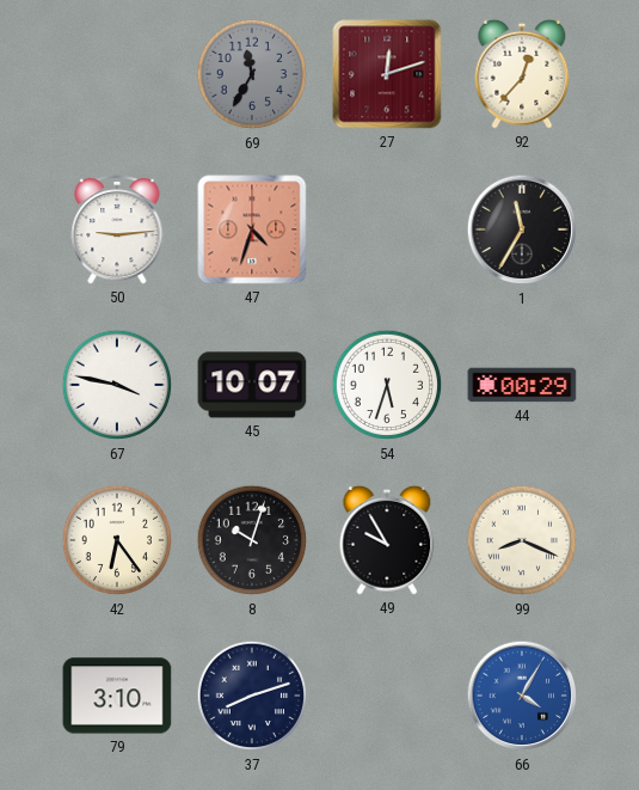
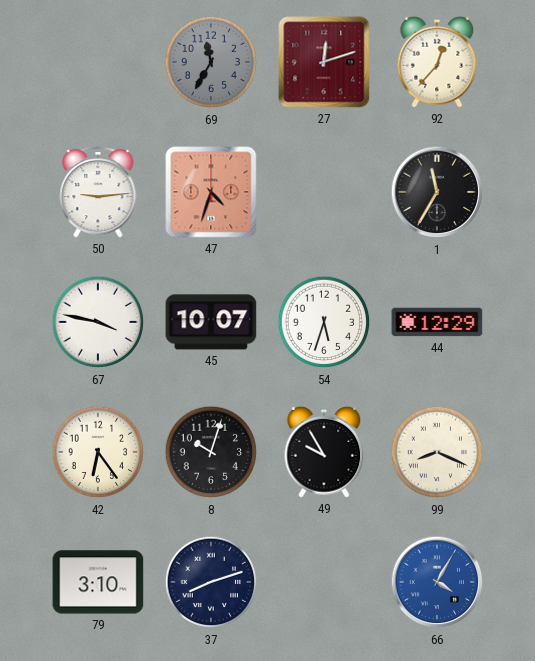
44: 00:29 -> 12:29 (437, 322)
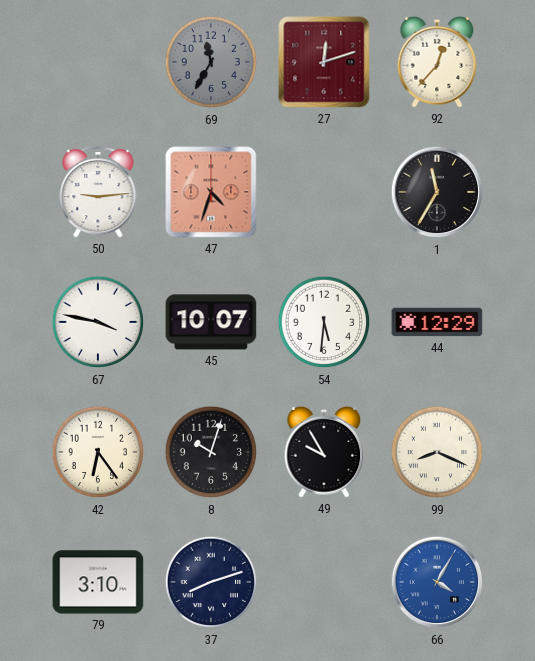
54: 5:33 -> 5:31 (324, 322)
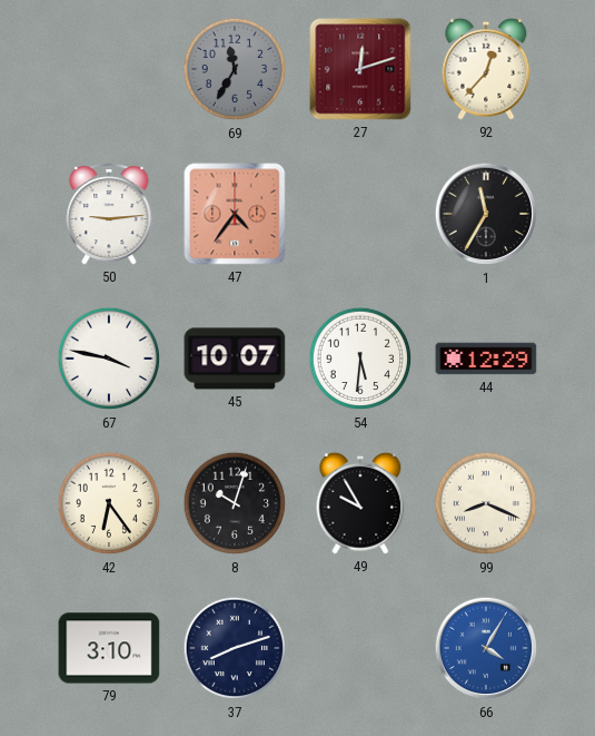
47: 4:33 -> 4:36 (235, 214)
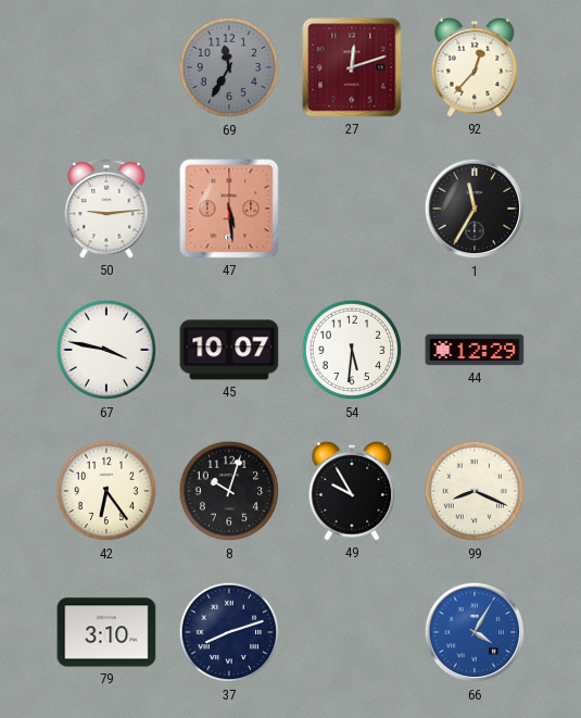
47: 4:36 -> 5:29 (229, 209)
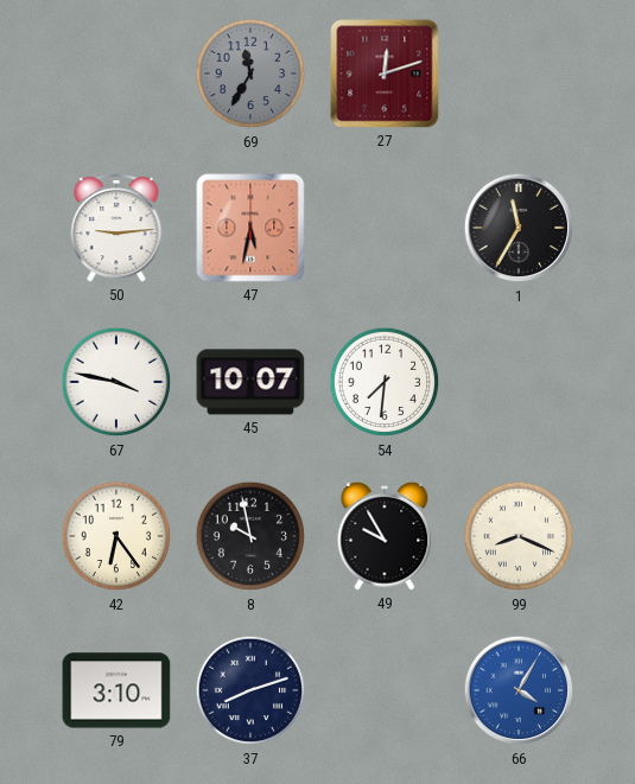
92: 12:37 -> none (475, 67)
47: 5:29 -> 5:32 (250, 228)
54: 5:31 -> 7:31 (385, 382)
44: 12:29 -> none (475, 350)
8: 10:03 -> 9:58 (250, 536)
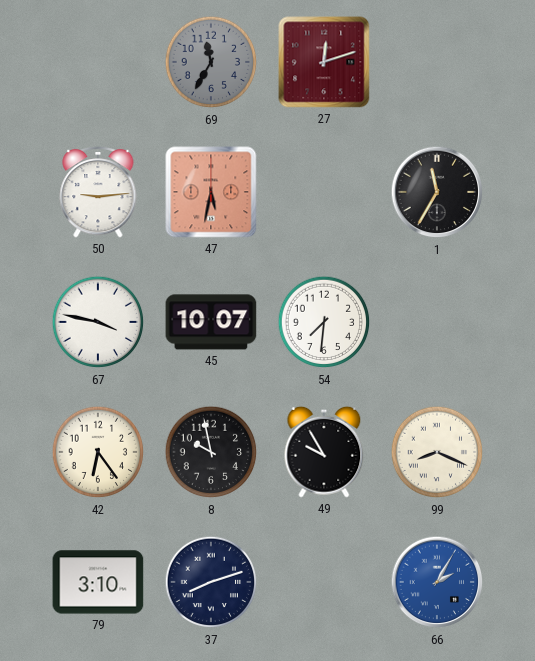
66: 4:05 -> 2:05 (437, 582)
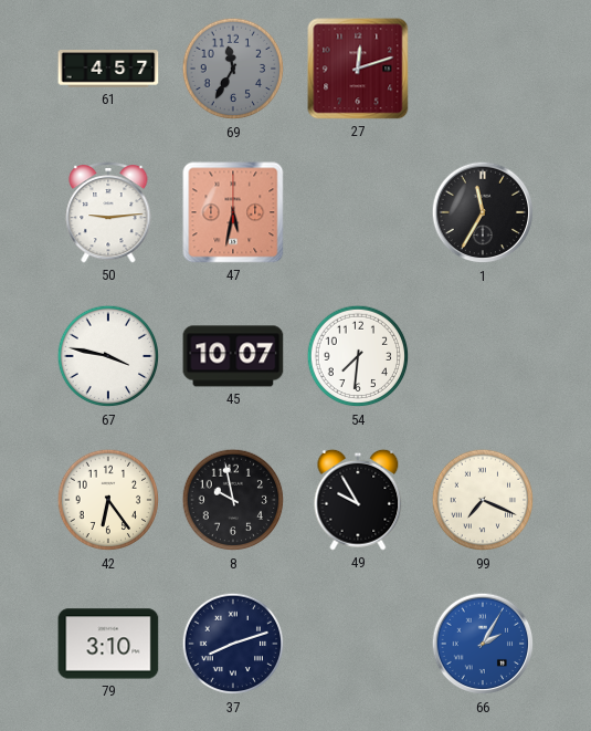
61: none -> 4:57 (108, 70)
99: 8:19 -> 7:19 (483, 500)
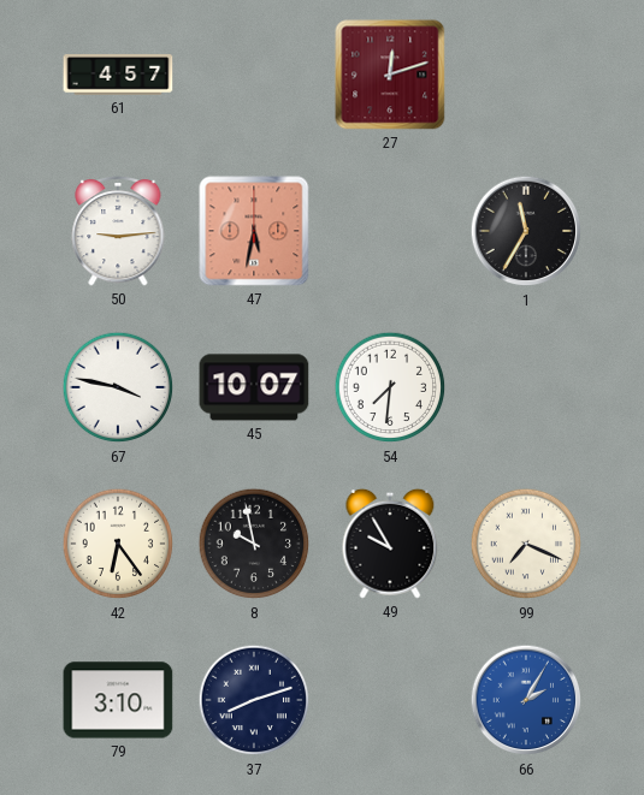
69: 11:35 -> none (233, 69)
